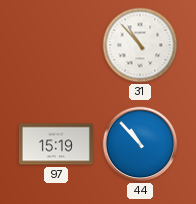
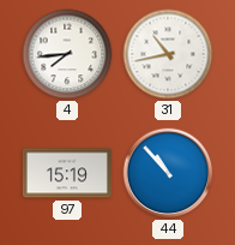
4: none -> 7:44 (67, 54)
31: 10:53 -> 10:43 (168, 54)
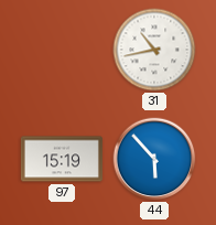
4: 7:44 -> none (67, 54)
44: 10:53 -> 5:53 (154, 159)
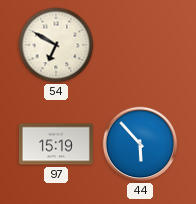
54: none -> 6:50 (56, 45)
31: 10:43 -> none (154, 50)
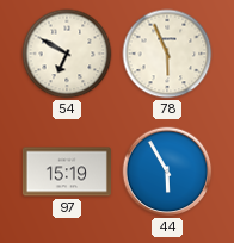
78: none -> 5:56 (167, 54)
44: 5:53 -> 5:55 (167, 172)
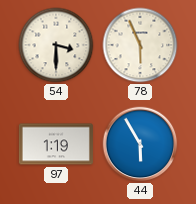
54: 6:50 -> 3:30 (56, 45)
97: 15:19 -> 1:19 (56, 144)
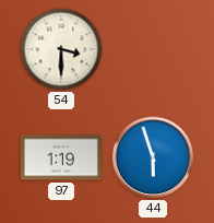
78: 5:56 -> none (140, 45)
44: 5:55 -> 5:57 (153, 157)
